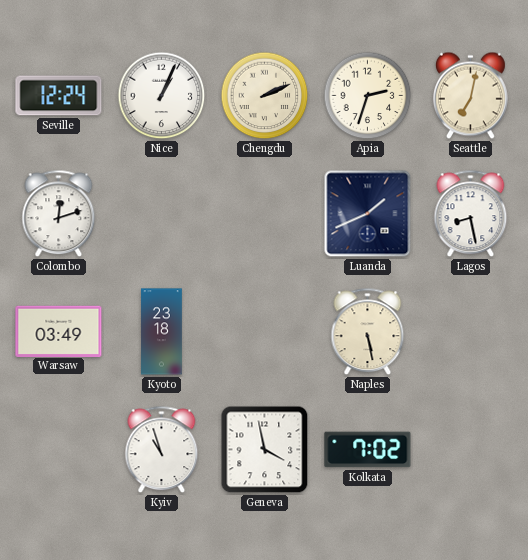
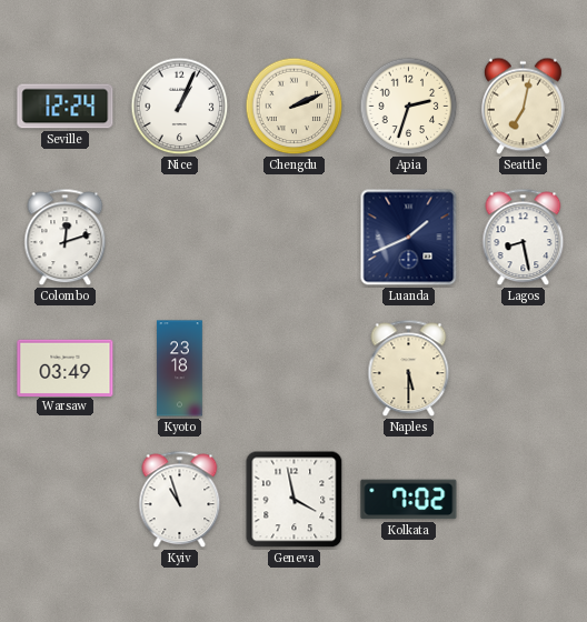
Naples: 5:28 -> 5:30 (409, 369)
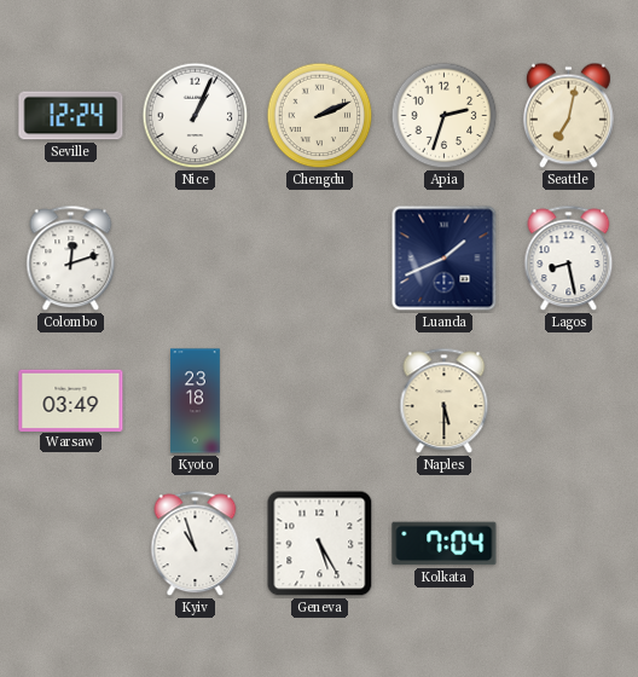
Geneva: 3:58 -> 5:25 (320, 544)
Kolkata: 7:02 -> 7:04 (445, 544)
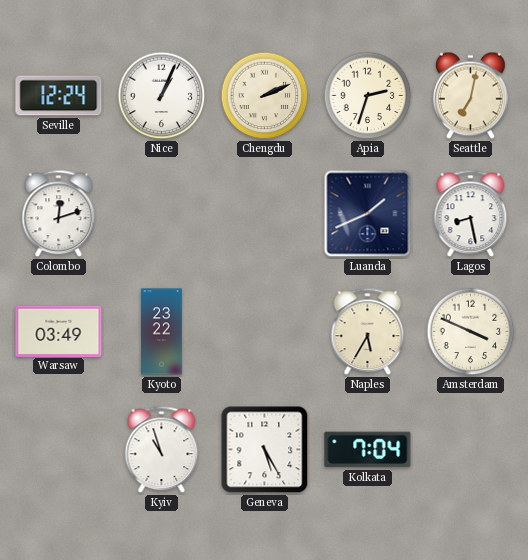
Kyoto: 23:18 -> 23:22 (162, 332)
Naples: 5:30 -> 5:35 (368, 332)
Amsterdam: none -> 3:49 (471, 332)
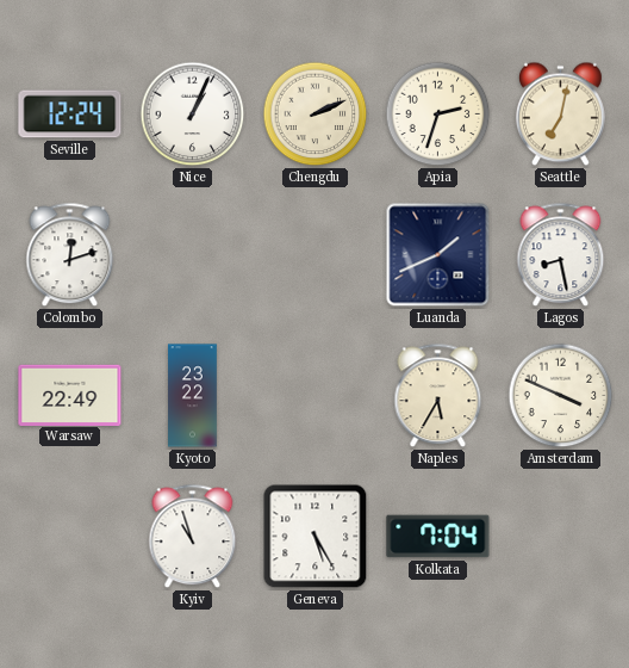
Warsaw: 03:49 -> 22:49 (70, 395)
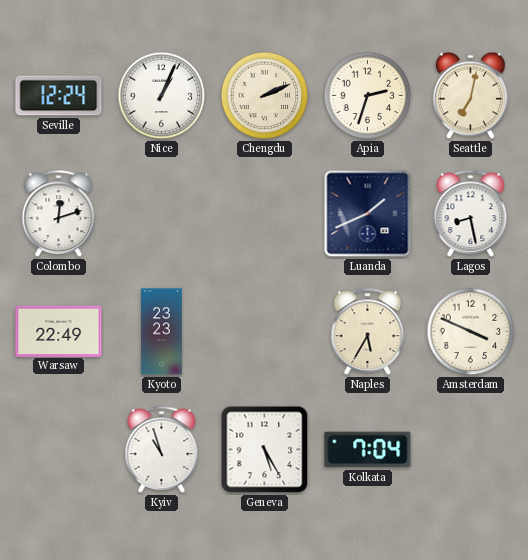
Kyoto: 23:22 -> 23:23 (162, 332)
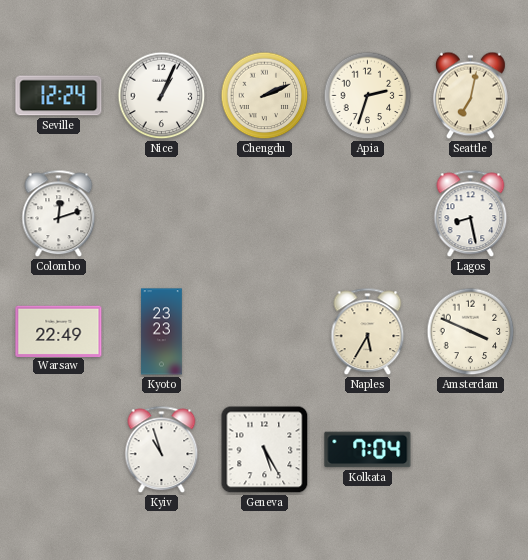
Luanda: 1:41 -> none (368, 214)
